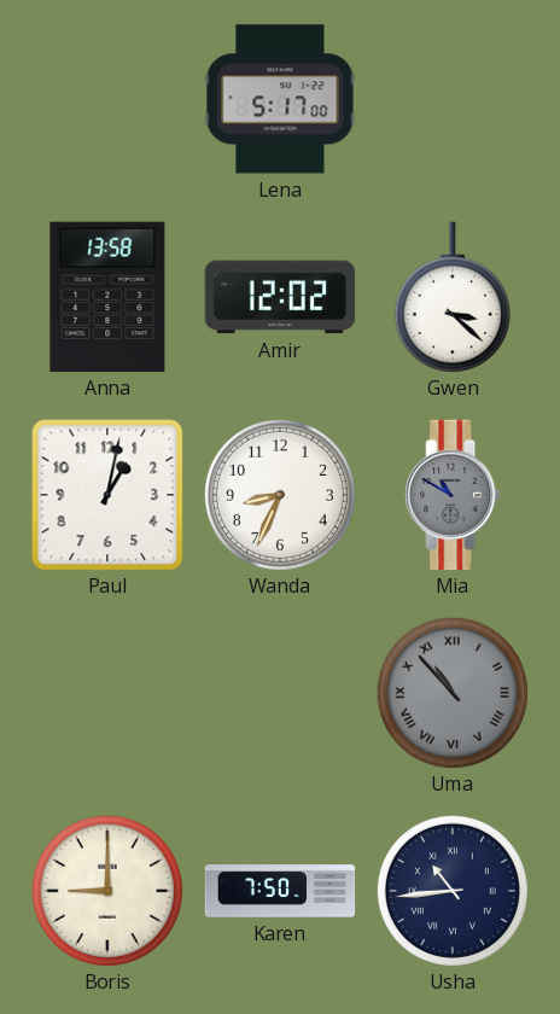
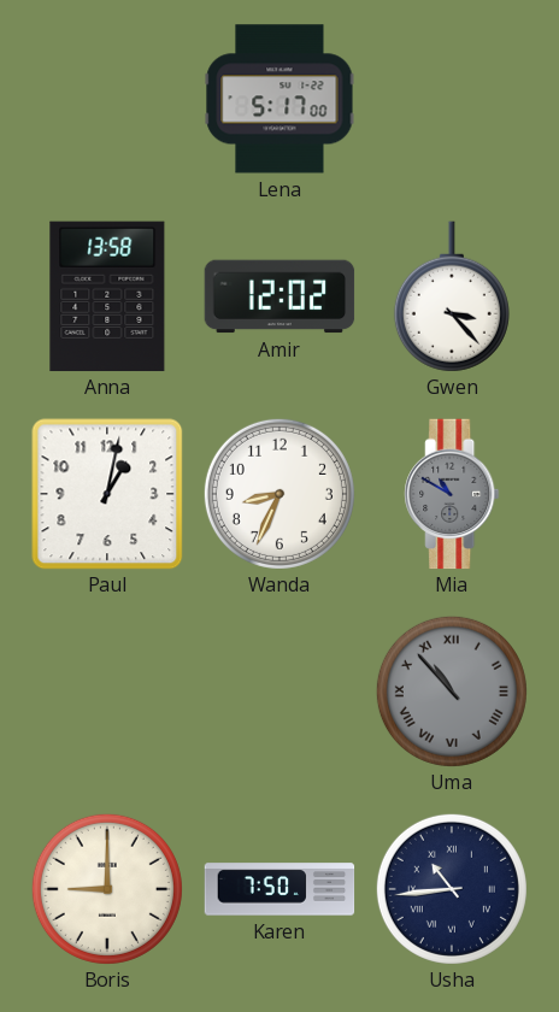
Gwen: 3:22 -> 3:23 (452, 296)
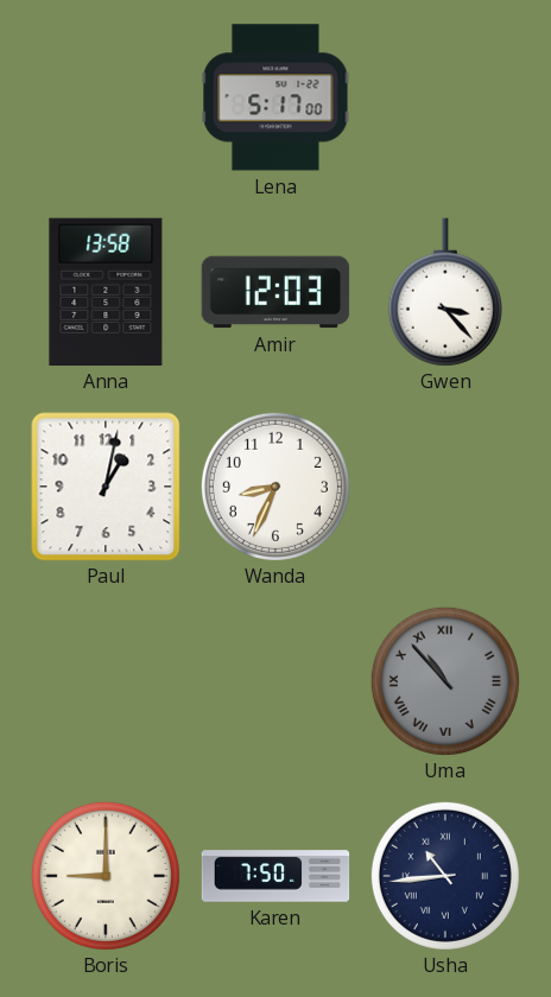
Amir: 12:02 -> 12:03 (275, 292)
Mia: 10:50 -> none (452, 494)
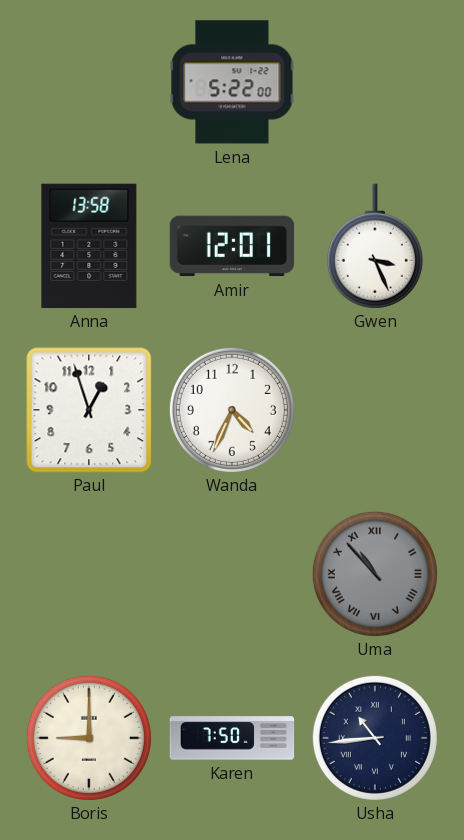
Lena: 5:17 -> 5:22 (232, 82)
Amir: 12:03 -> 12:01 (232, 246)
Gwen: 3:23 -> 3:26 (375, 246)
Paul: 1:02 -> 12:57 (89, 410)
Wanda: 8:34 -> 4:34 (232, 410)
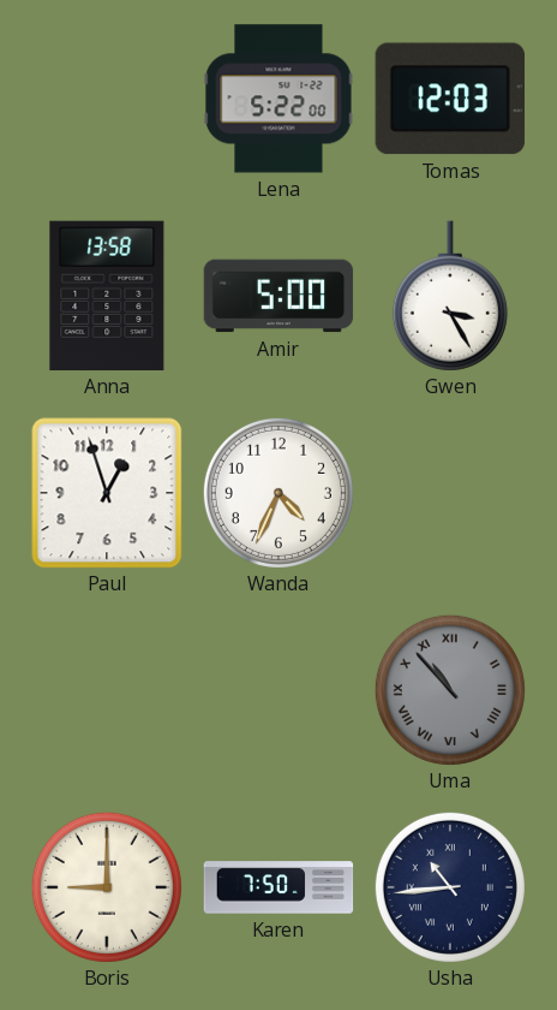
Tomas: none -> 12:03 (450, 99)
Amir: 12:01 -> 5:00 (278, 296)
Gwen: 3:26 -> 3:25 (450, 296)
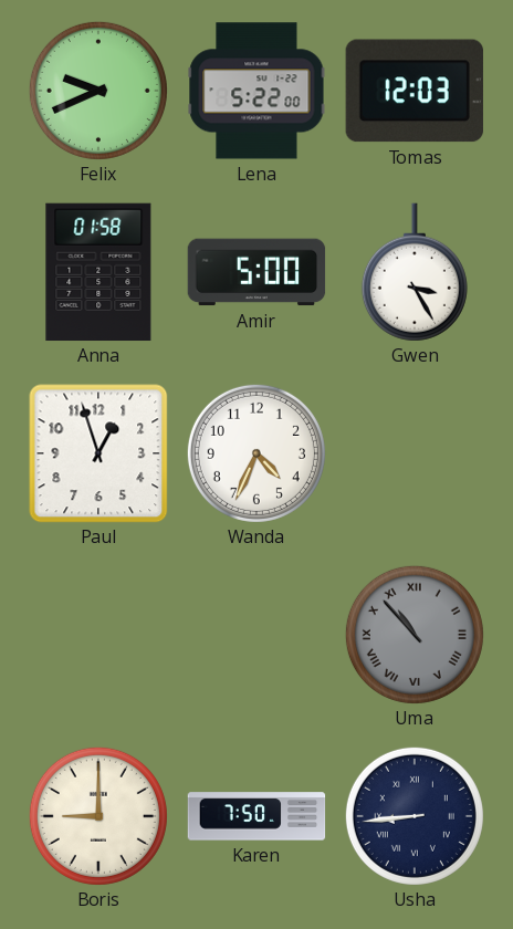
Felix: none -> 9:41 (98, 91)
Anna: 13:58 -> 01:58 (98, 272)
Usha: 10:44 -> 8:44 (415, 816)
